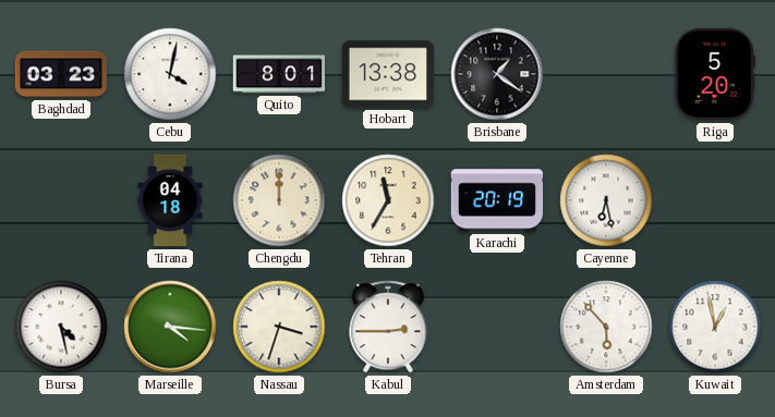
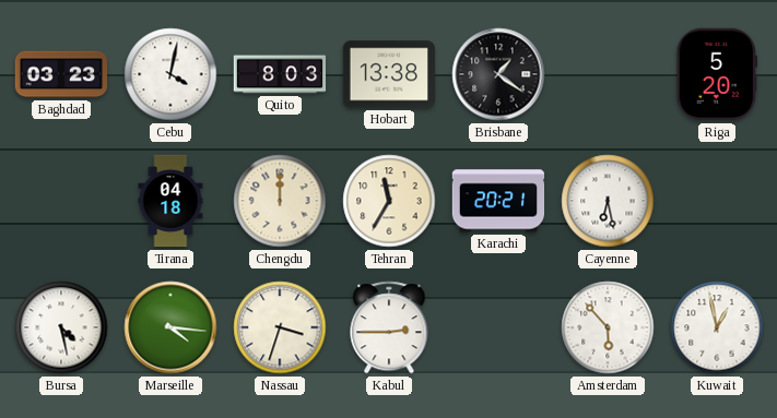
Quito: 8:01 -> 8:03 (280, 74)
Karachi: 20:19 -> 20:21 (498, 201)
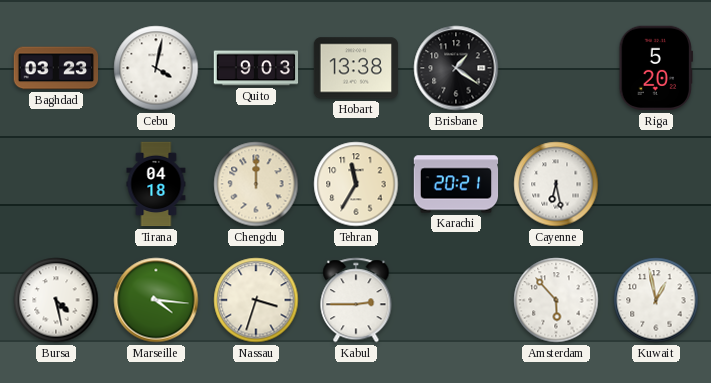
Quito: 8:03 -> 9:03 (256, 68)
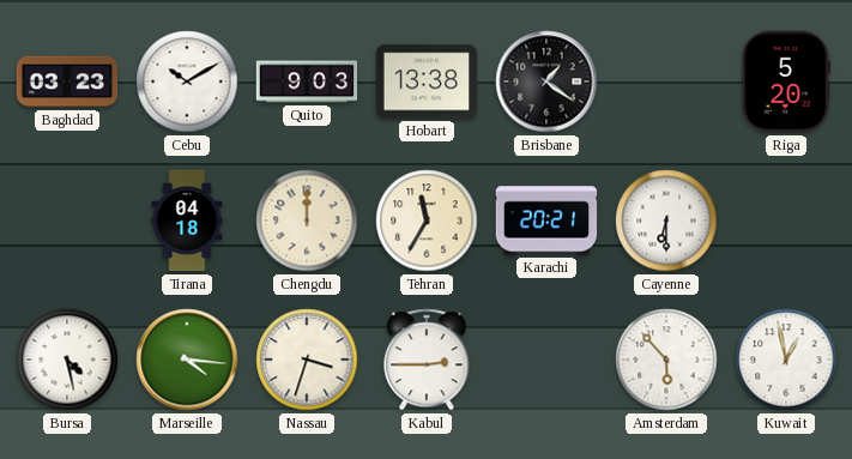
Cebu: 4:02 -> 10:10 (187, 81)
Cayenne: 6:28 -> 6:30 (666, 221)
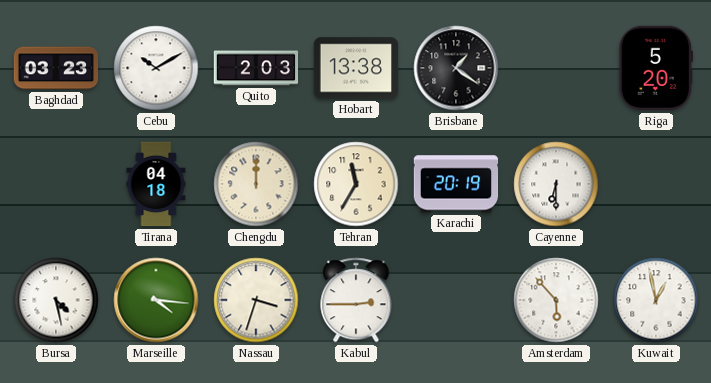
Quito: 9:03 -> 2:03 (256, 68)
Karachi: 20:21 -> 20:19 (456, 184)
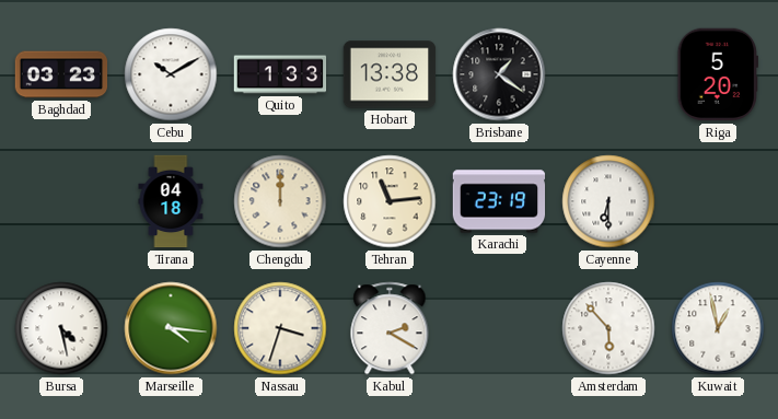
Quito: 2:03 -> 1:33 (280, 74)
Tehran: 11:35 -> 11:14 (390, 201)
Karachi: 20:19 -> 23:19 (499, 201)
Kabul: 2:45 -> 2:20 (390, 328)
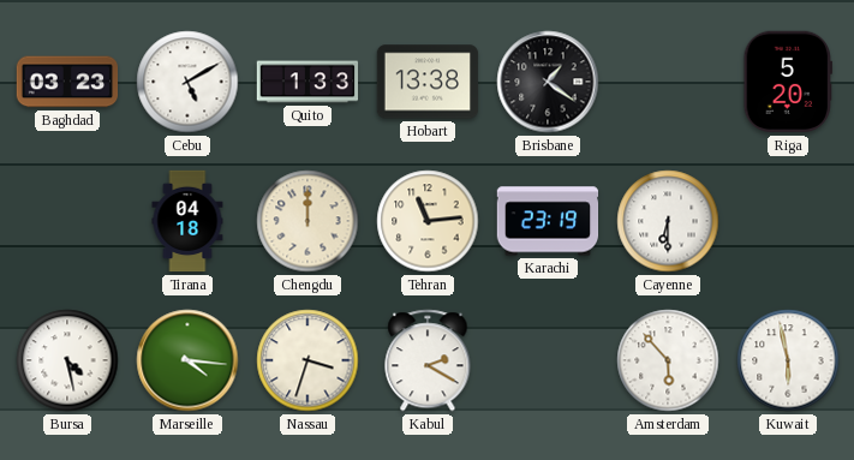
Cebu: 10:10 -> 5:10 (187, 82)
Kuwait: 12:58 -> 5:58 (788, 360)
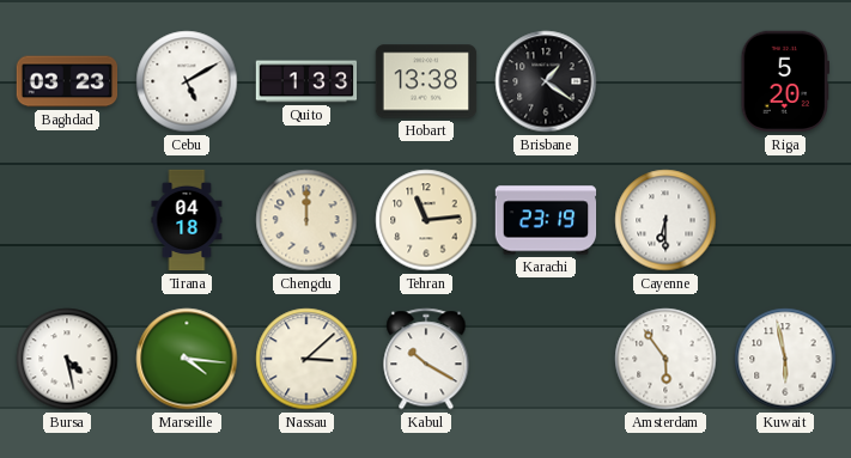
Nassau: 3:33 -> 3:08 (306, 359)
Kabul: 2:20 -> 10:20 (426, 359)
Amsterdam: 5:53 -> 5:54 (665, 359)
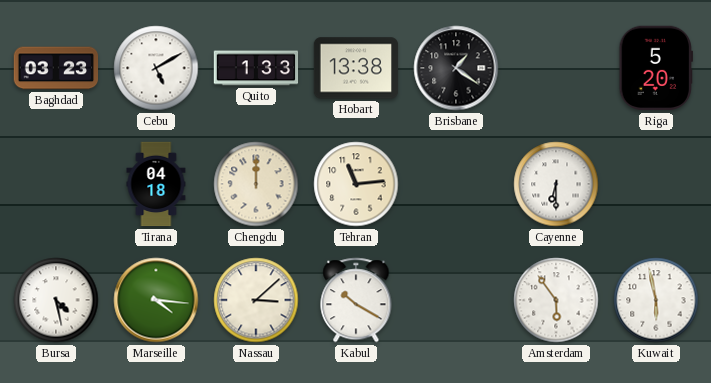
Karachi: 23:19 -> none (546, 220)
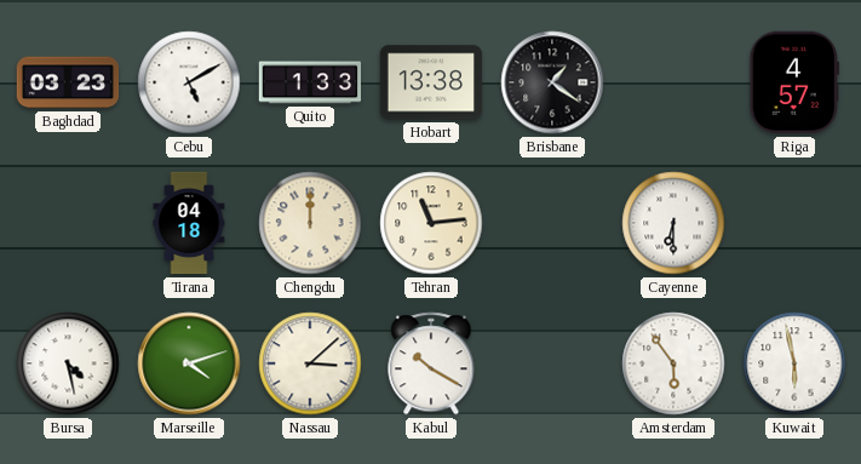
Riga: 5:20 -> 4:57 (793, 82)
Marseille: 4:16 -> 4:12 (189, 363)
